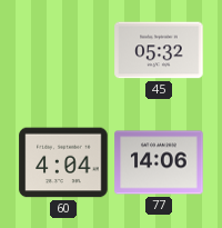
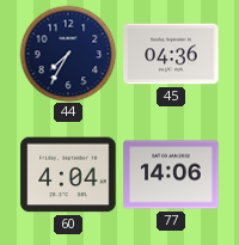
44: none -> 7:35 (68, 54)
45: 05:32 -> 04:36 (171, 54)
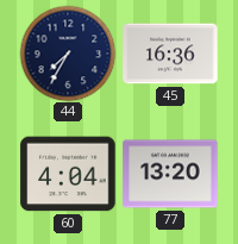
45: 04:36 -> 16:36 (170, 54)
77: 14:06 -> 13:20 (170, 174)
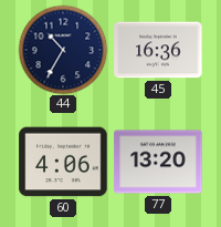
44: 7:35 -> 10:35 (63, 50)
60: 4:04 -> 4:06 (63, 162)
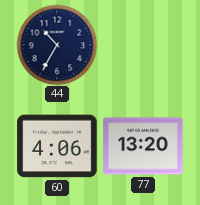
45: 16:36 -> none (158, 50)
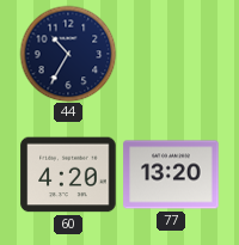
60: 4:06 -> 4:20 (68, 174)
